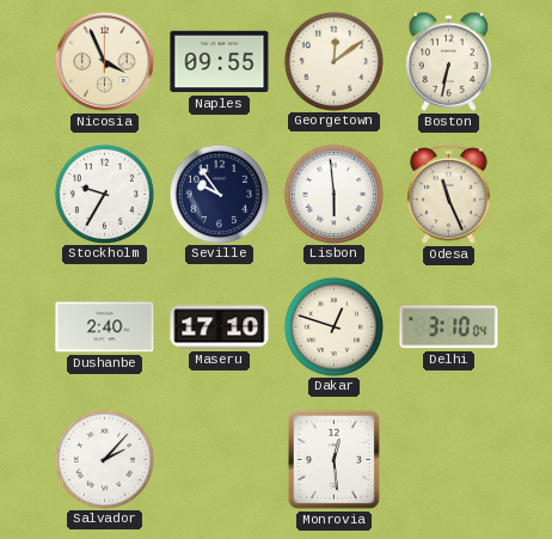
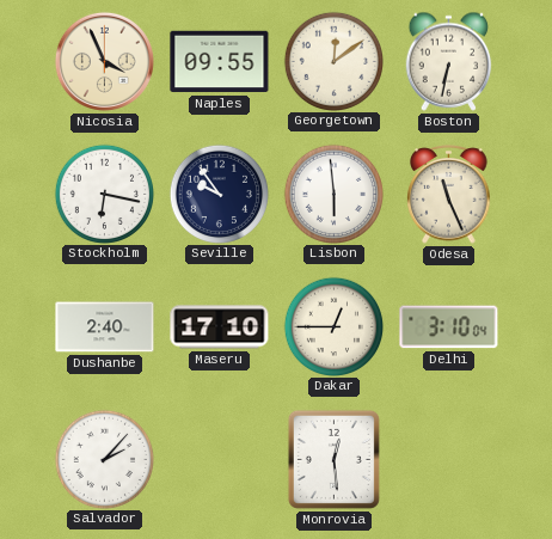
Stockholm: 9:35 -> 6:17 (104, 194)
Dakar: 12:48 -> 12:45 (333, 326)
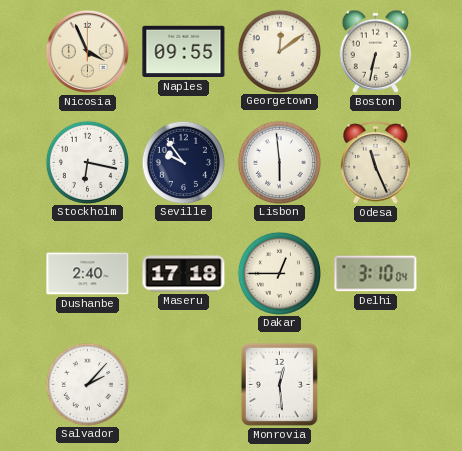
Maseru: 17:10 -> 17:18 (184, 274)
